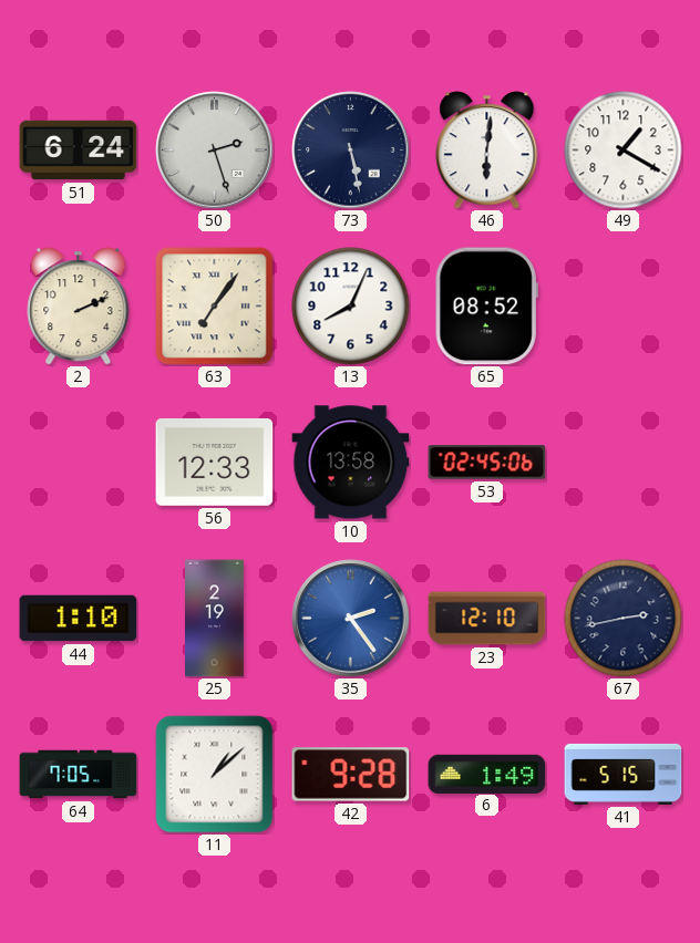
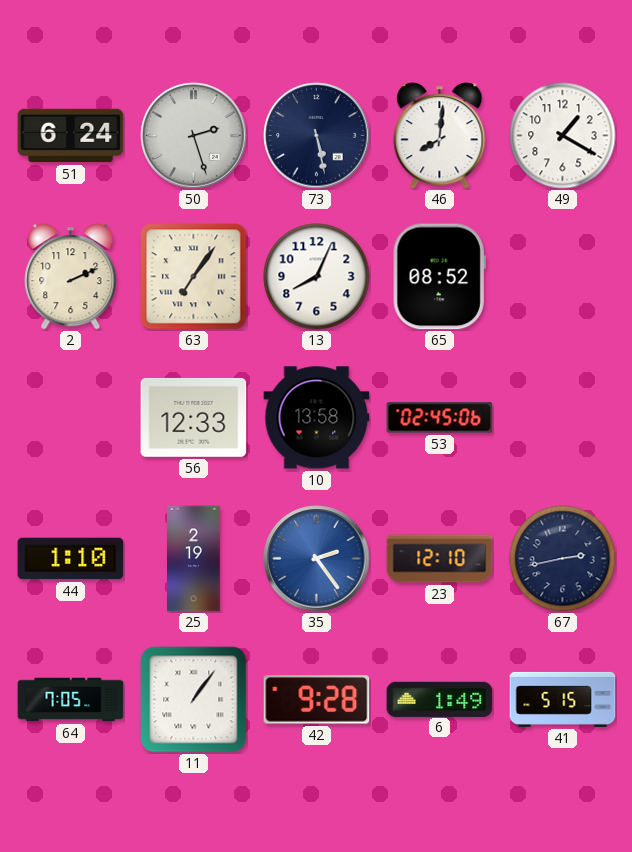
46: 6:01 -> 8:01 (440, 136)
11: 1:08 -> 1:06 (194, 700)
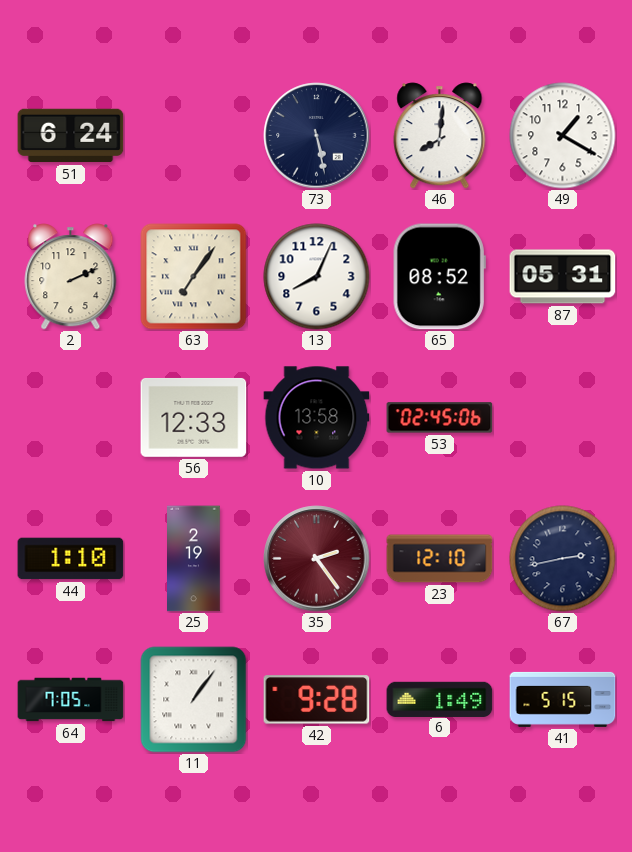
50: 2:27 -> none (194, 136)
87: none -> 05:31 (563, 277)
35 dial: blue -> burgundy (317, 559)
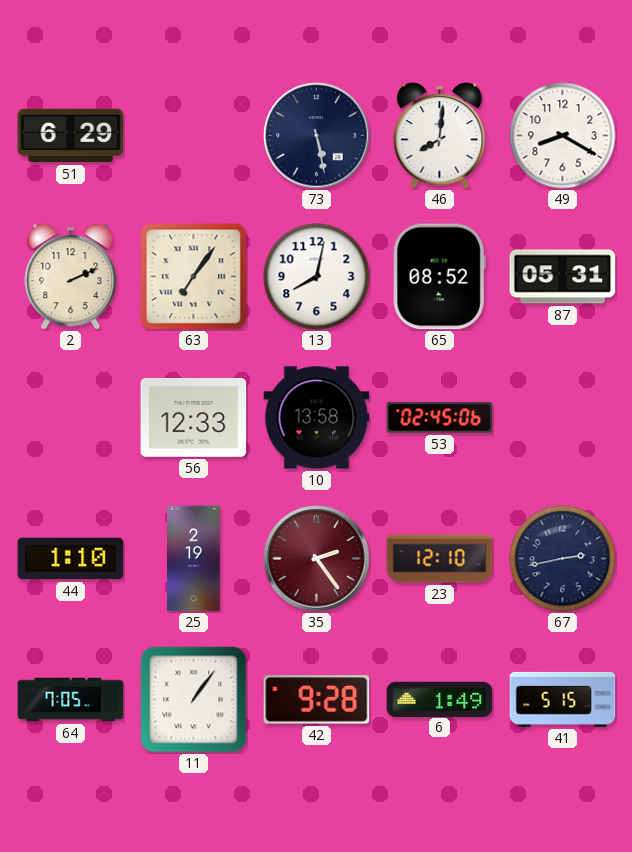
51: 6:24 -> 6:29 (71, 136)
49: 1:20 -> 8:20 (563, 136)
13: 8:04 -> 8:02 (317, 277)
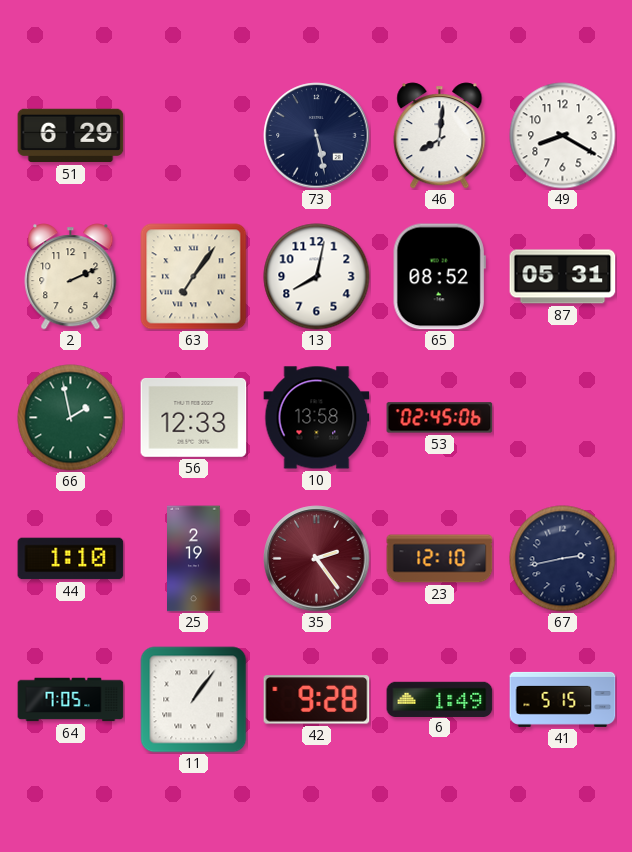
66: none -> 1:58 (71, 418)
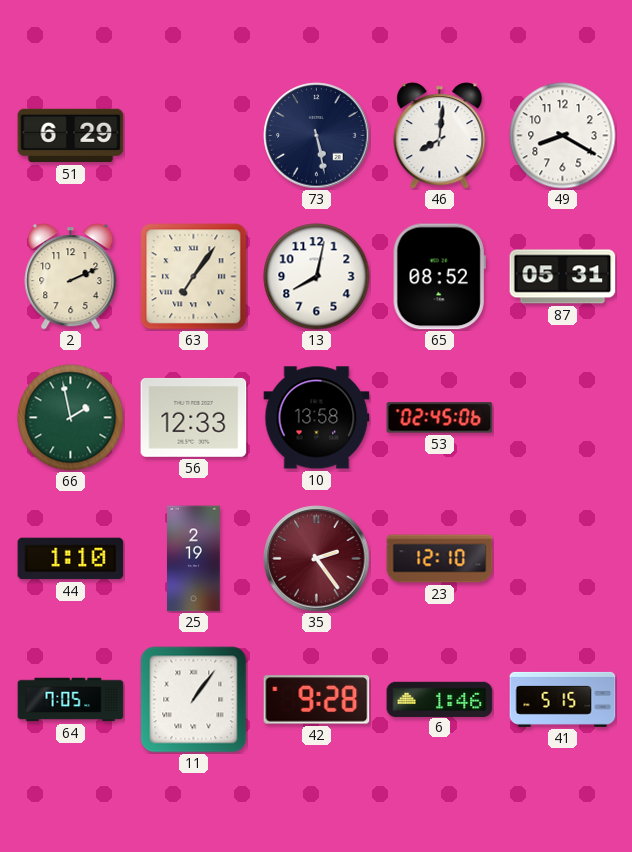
67: 2:43 -> none (563, 559)
6: 1:49 -> 1:46 (440, 699)
